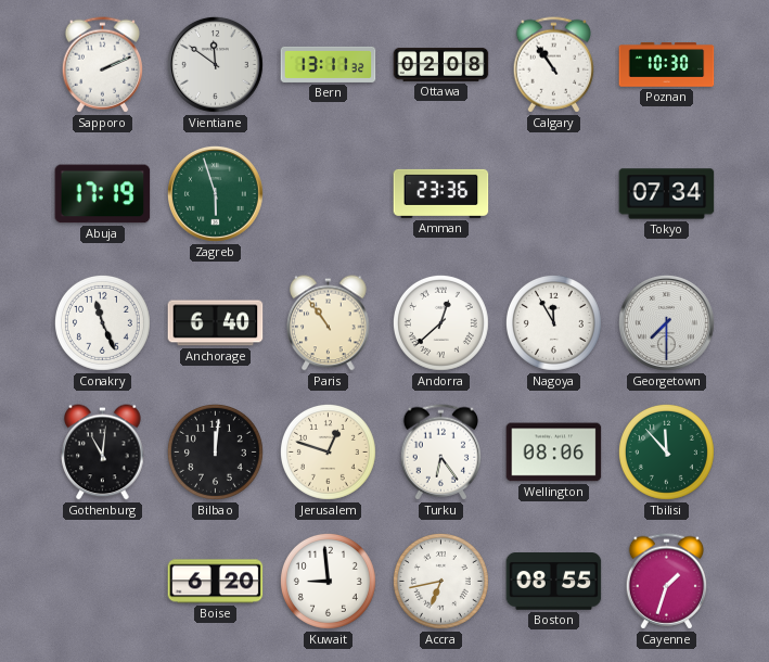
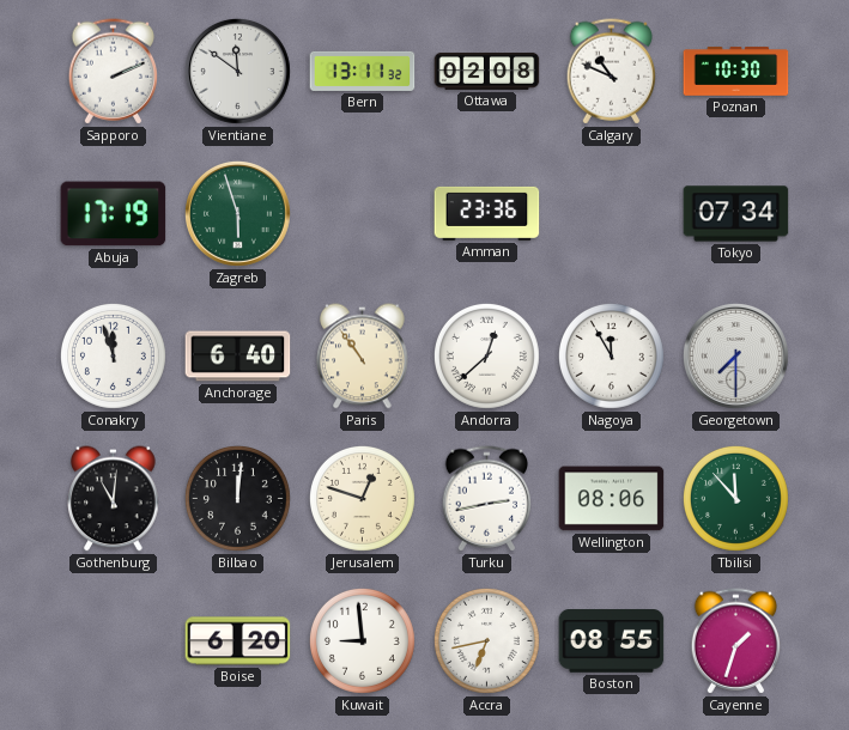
Calgary: 10:54 -> 10:49 (612, 72)
Conakry: 11:26 -> 11:57 (113, 355)
Turku: 6:24 -> 2:43 (487, 499)
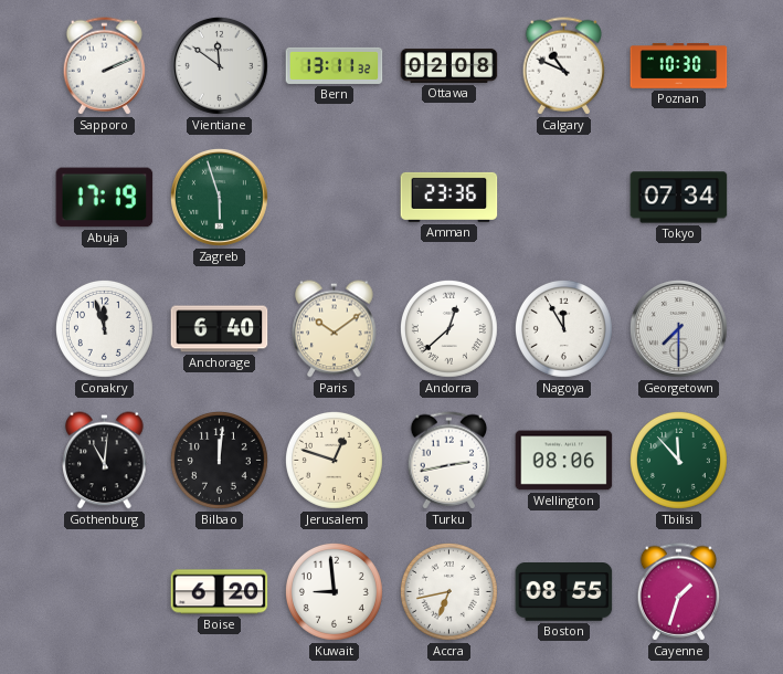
Paris: 10:54 -> 10:09 (335, 329)
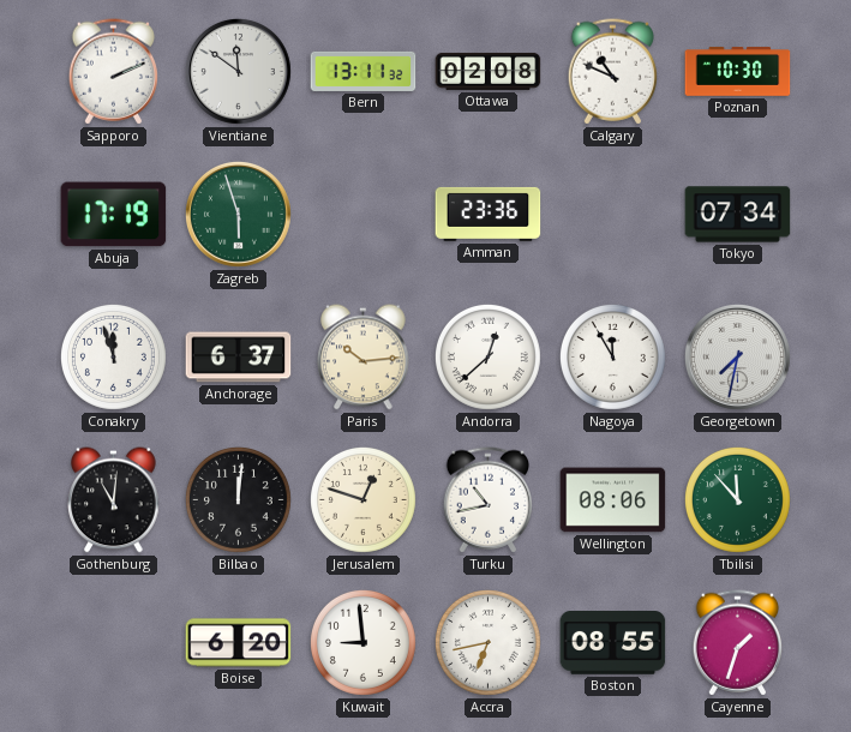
Anchorage: 6:40 -> 6:37 (239, 358)
Paris: 10:09 -> 10:14 (364, 358)
Georgetown: 7:30 -> 7:32 (737, 356)
Turku: 2:43 -> 10:43 (489, 500)
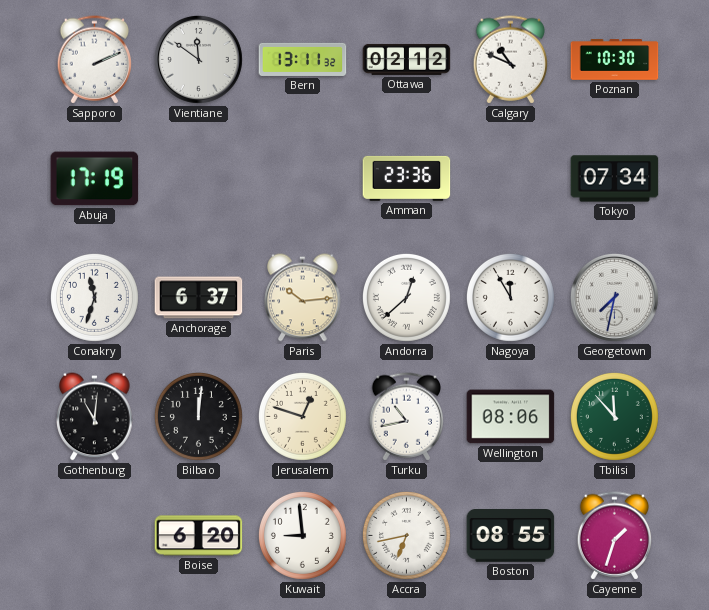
Ottawa: 02:08 -> 02:12 (407, 59)
Zagreb: 5:57 -> none (238, 214)
Conakry: 11:57 -> 11:33 (94, 297)
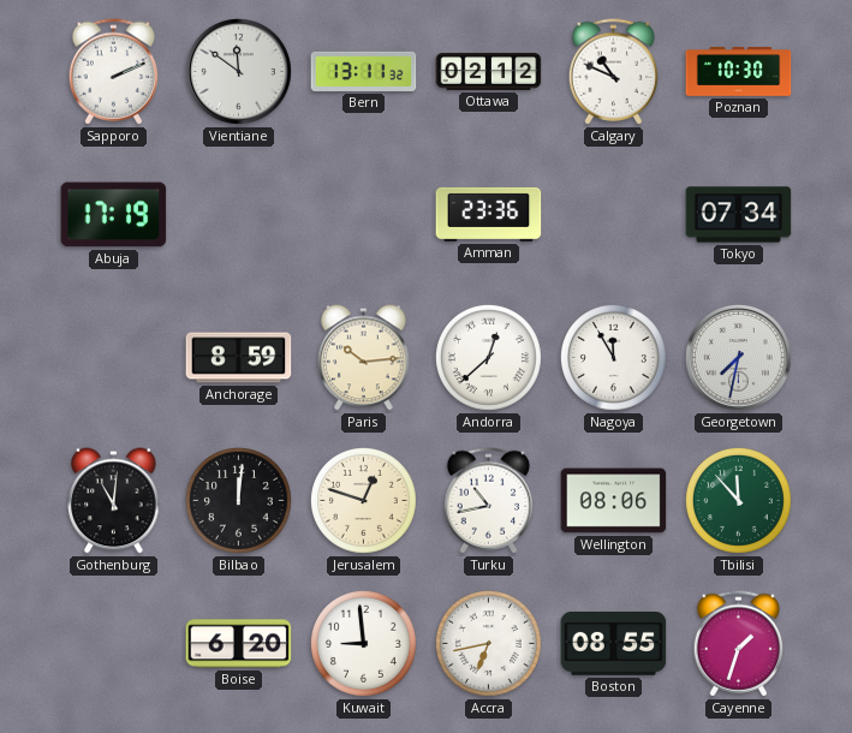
Conakry: 11:33 -> none (94, 297)
Anchorage: 6:37 -> 8:59 (239, 358)
